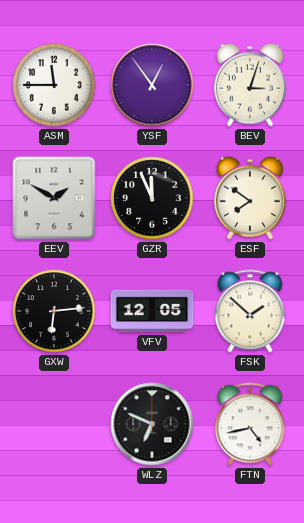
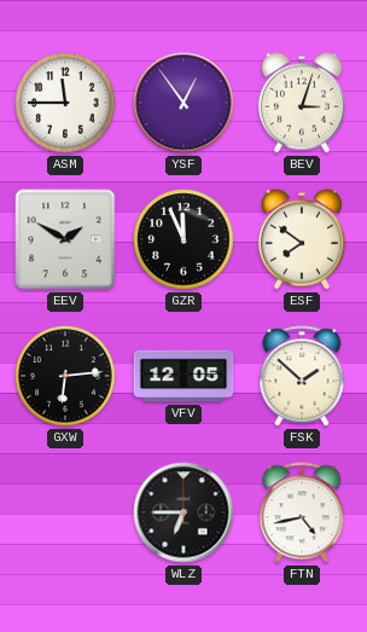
WLZ: 6:49 -> 6:45 (183, 512)
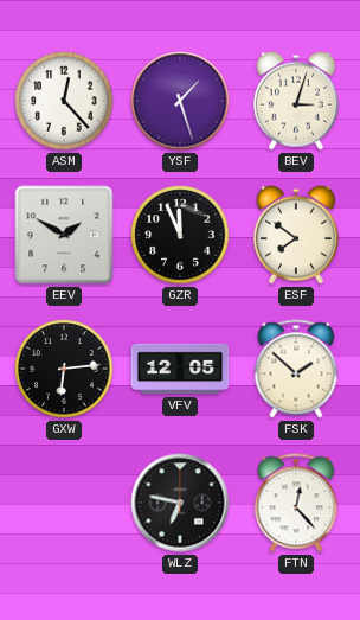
ASM: 11:45 -> 12:23 (64, 101)
YSF: 12:54 -> 1:27 (180, 101)
WLZ: 6:45 -> 6:47 (180, 503)
FTN: 4:43 -> 12:23 (296, 503)
